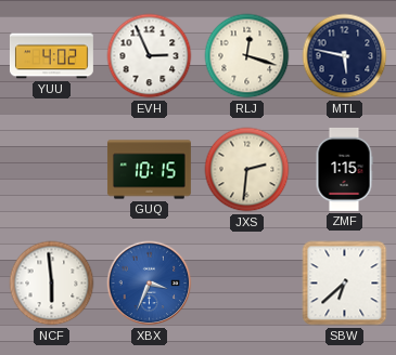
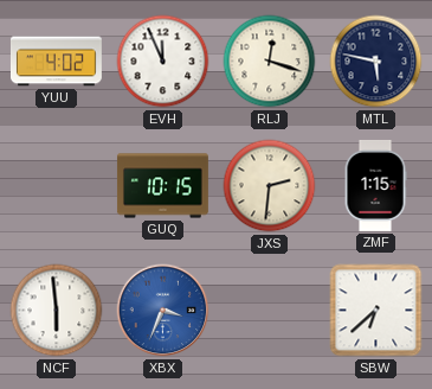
EVH: 2:56 -> 11:56 (163, 62)
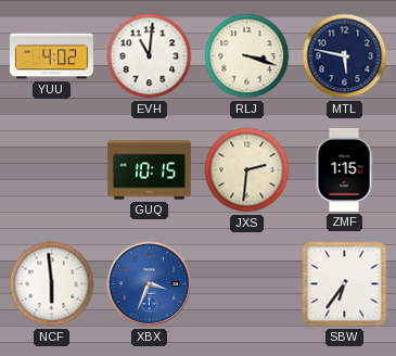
EVH: 11:56 -> 11:01 (150, 56)
RLJ: 12:18 -> 3:18 (247, 56)
SBW: 6:38 -> 6:36 (345, 284)
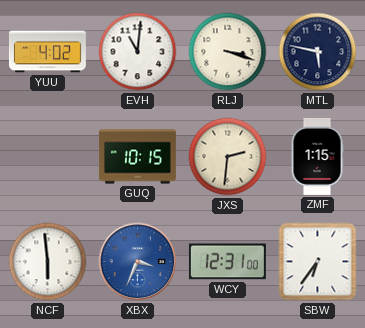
WCY: none -> 12:31 (227, 262)
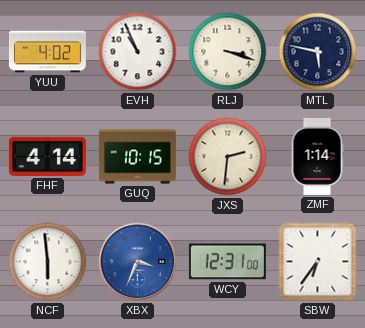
EVH: 11:01 -> 10:56 (138, 52)
FHF: none -> 4:14 (47, 156)
ZMF: 1:15 -> 1:14 (317, 156)
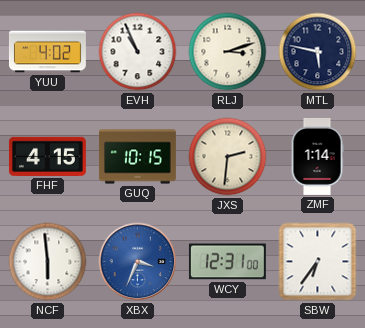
RLJ: 3:18 -> 3:12 (228, 52)
FHF: 4:14 -> 4:15 (47, 156)
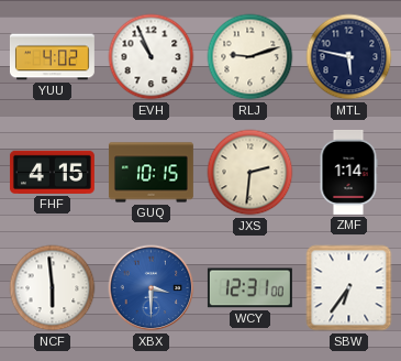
RLJ: 3:12 -> 9:12 (250, 57)
XBX: 3:34 -> 3:30 (152, 288)
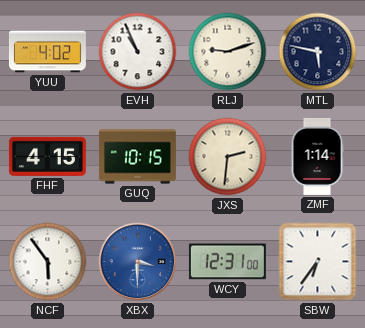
NCF: 5:59 -> 5:54 (48, 262)
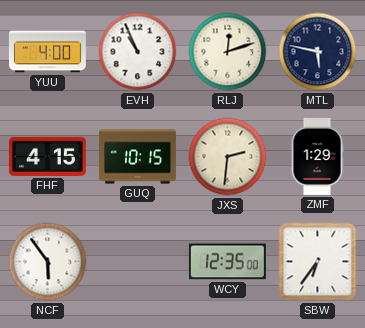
YUU: 4:02 -> 4:00 (47, 52)
RLJ: 9:12 -> 12:12 (228, 52)
ZMF: 1:14 -> 1:29 (317, 156)
XBX: 3:30 -> none (138, 262)
WCY: 12:31 -> 12:35 (227, 262)
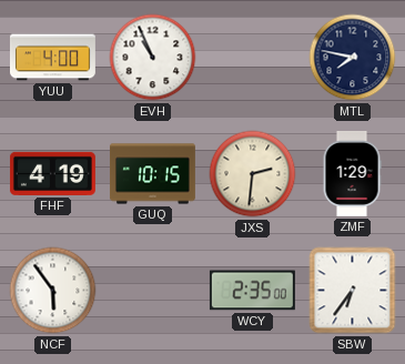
RLJ: 12:12 -> none (228, 52)
MTL: 5:47 -> 7:47 (353, 58)
FHF: 4:15 -> 4:19 (52, 173)
WCY: 12:35 -> 2:35 (252, 291)
